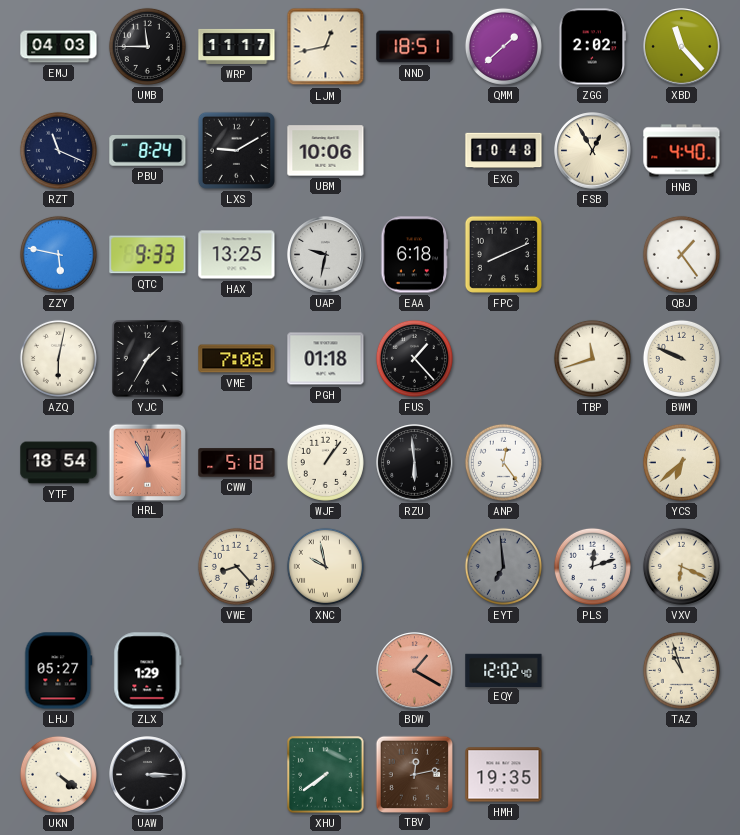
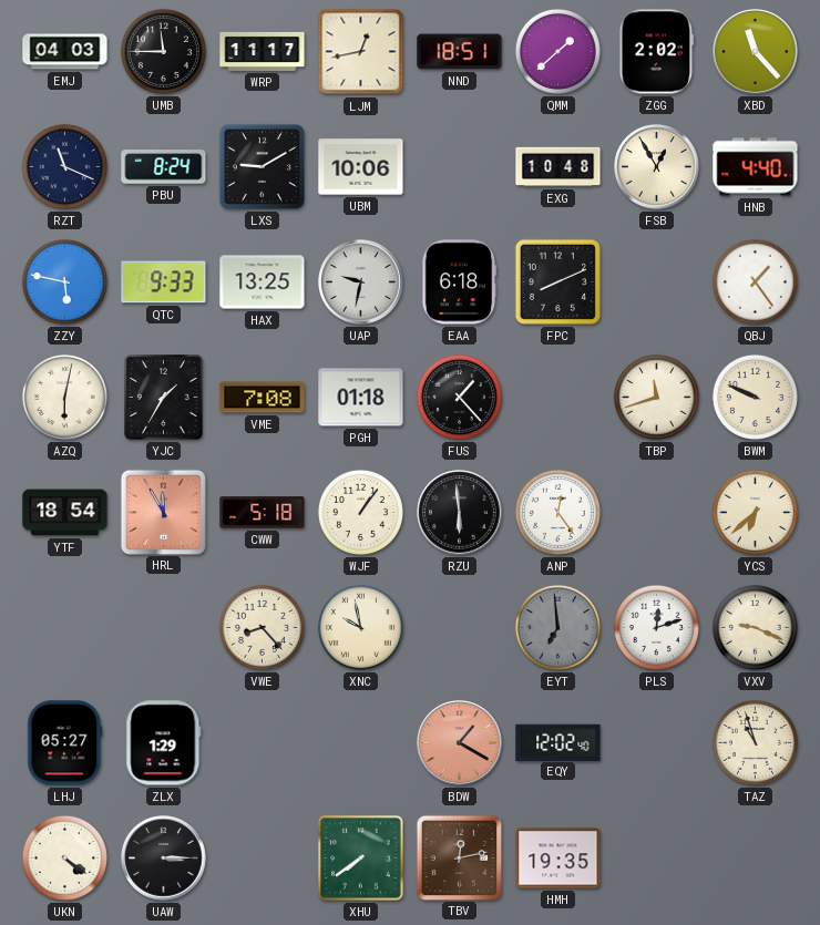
VXV: 6:19 -> 9:19 (755, 627)
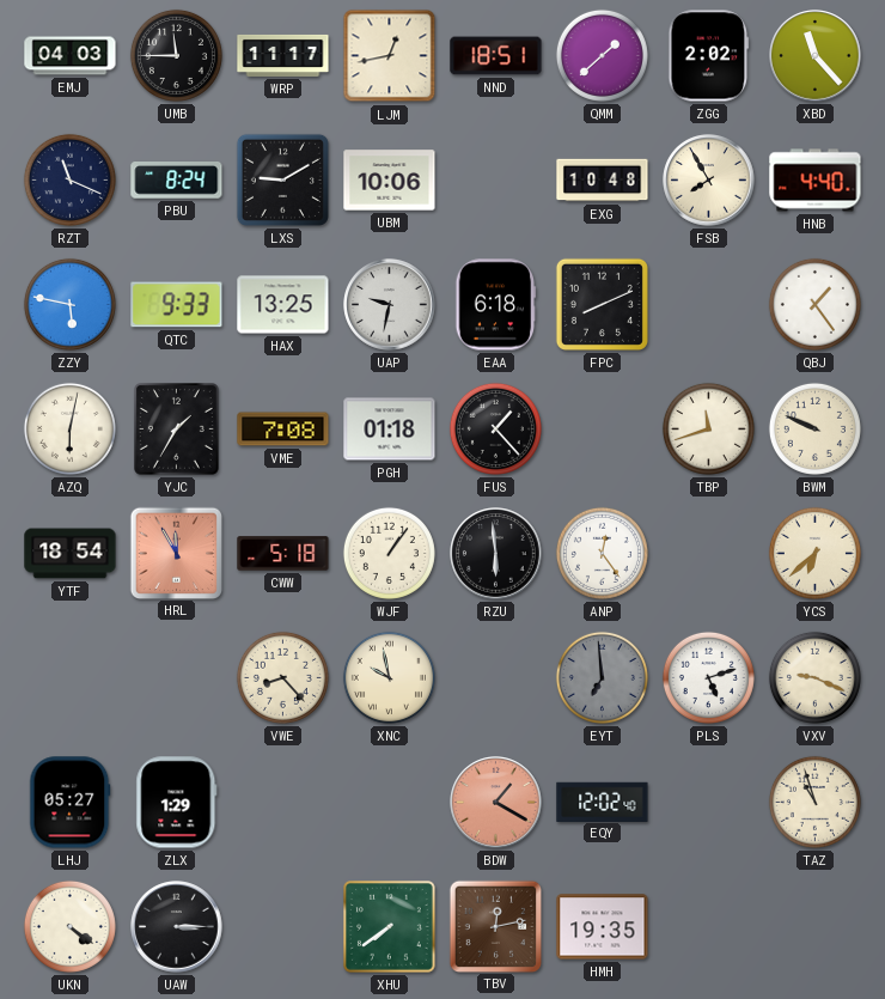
FSB: 12:55 -> 7:55 (709, 181)
PLS: 12:12 -> 5:12 (708, 677)
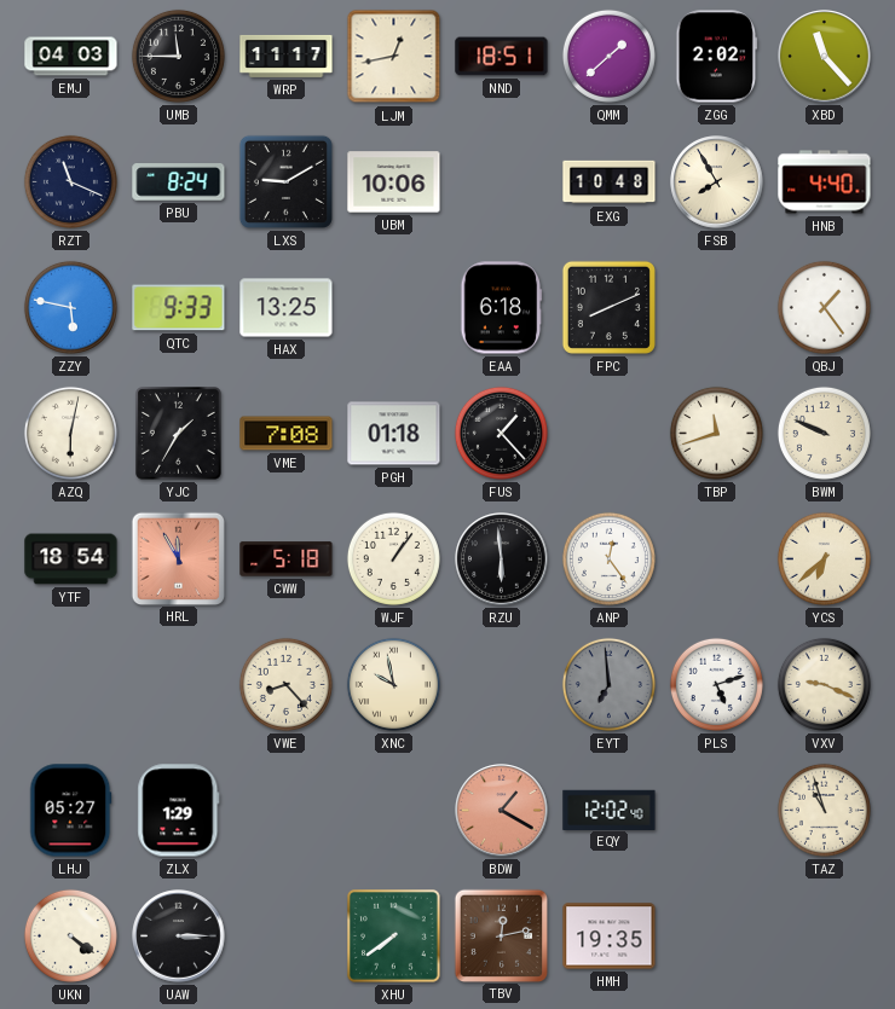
UAP: 9:32 -> none (390, 305)
